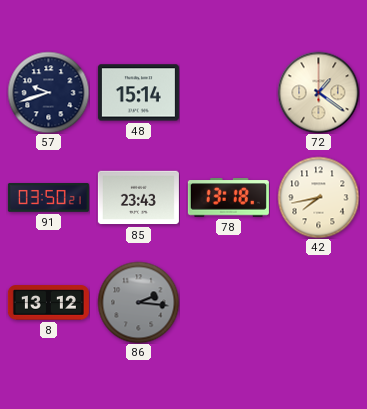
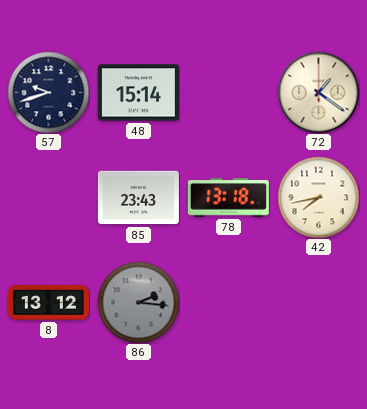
91: 03:50 -> none (48, 198)
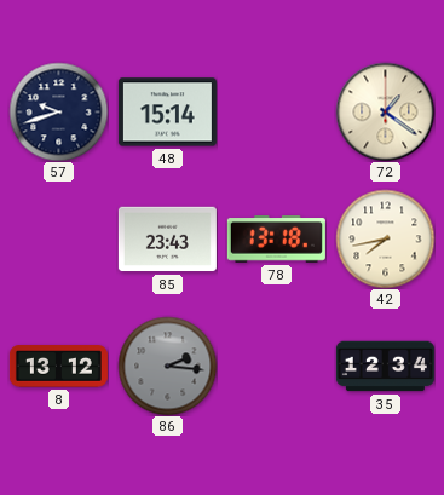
35: none -> 12:34 (385, 367)
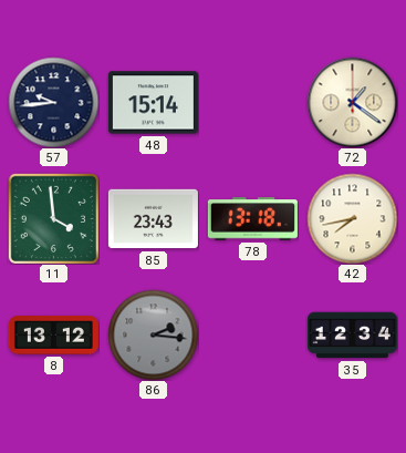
57: 9:42 -> 9:44 (53, 102)
11: none -> 3:59 (53, 218)
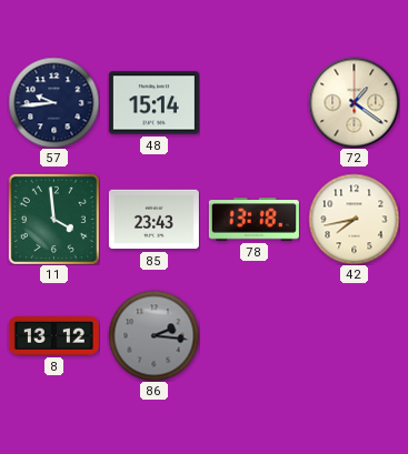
35: 12:34 -> none (352, 336)
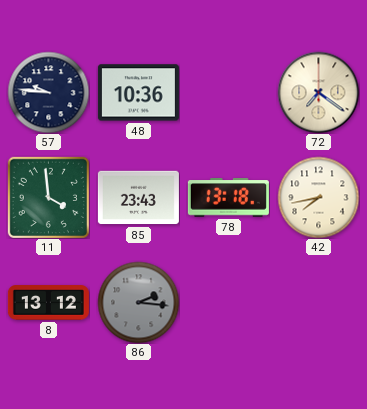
57: 9:44 -> 9:46 (48, 92)
48: 15:14 -> 10:36 (138, 93)
72: 1:21 -> 7:21 (318, 92)
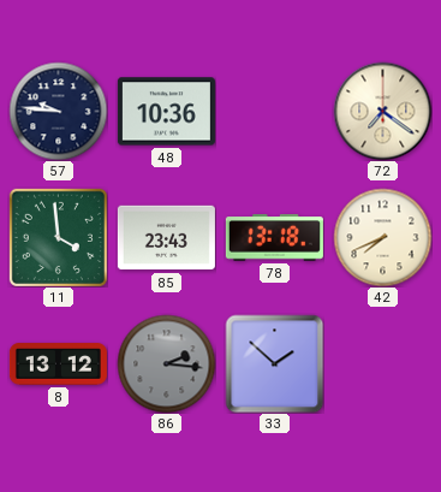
42: 7:43 -> 7:41 (382, 237)
33: none -> 1:52 (274, 363)
